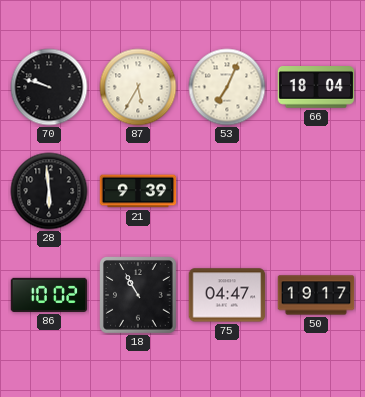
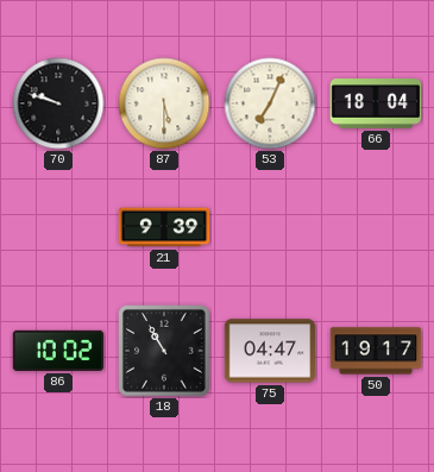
87: 5:35 -> 5:30 (164, 103)
28: 5:59 -> none (49, 191)
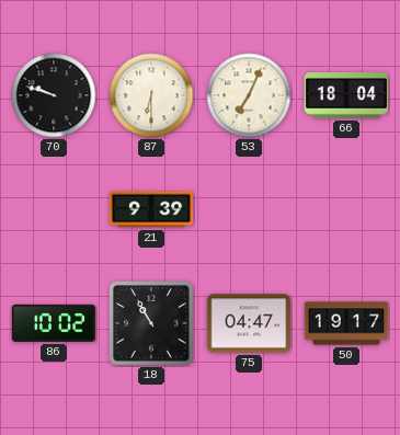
87: 5:30 -> 6:30 (151, 95)
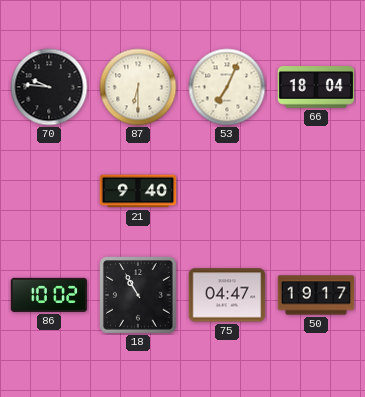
70: 9:48 -> 9:46 (49, 87)
21: 9:39 -> 9:40 (138, 191)
